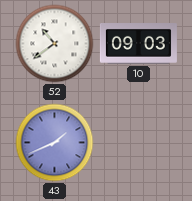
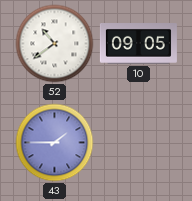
10: 09:03 -> 09:05 (138, 44)
43: 1:41 -> 1:45 (55, 143)
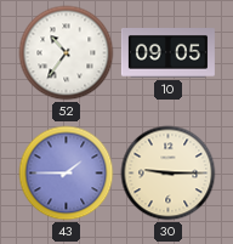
52: 10:39 -> 10:36 (67, 53)
30: none -> 9:15 (169, 174)
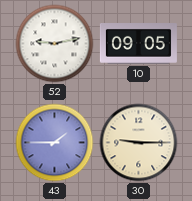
52: 10:36 -> 9:13 (55, 44)
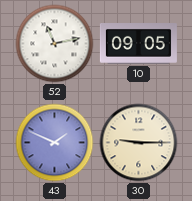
52: 9:13 -> 11:13 (55, 44)
43: 1:45 -> 1:49 (55, 143)
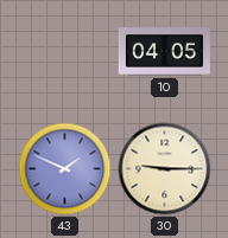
52: 11:13 -> none (55, 44)
10: 09:05 -> 04:05 (164, 52)
